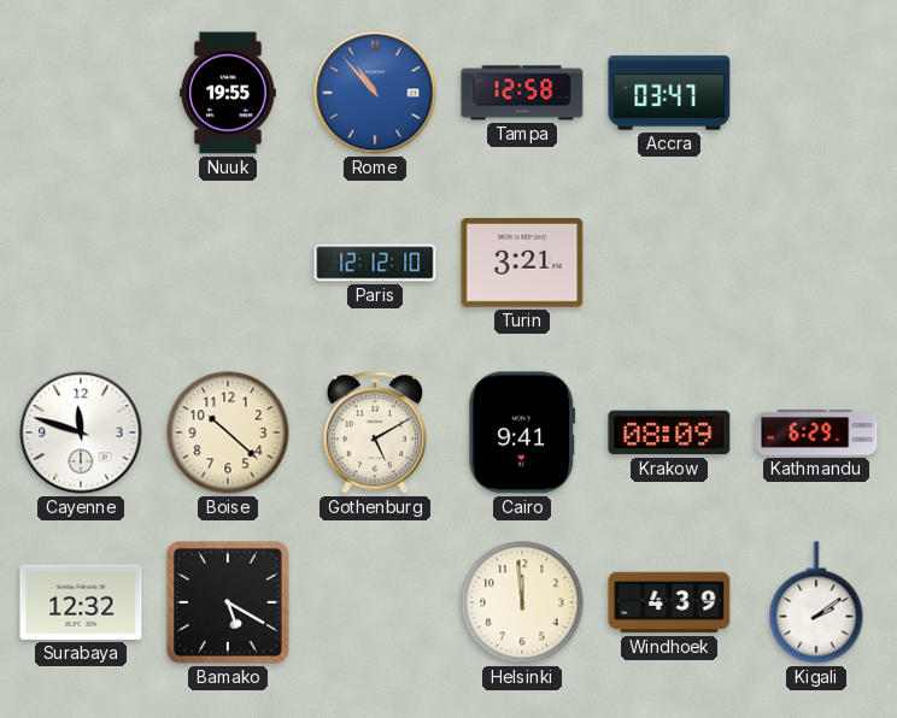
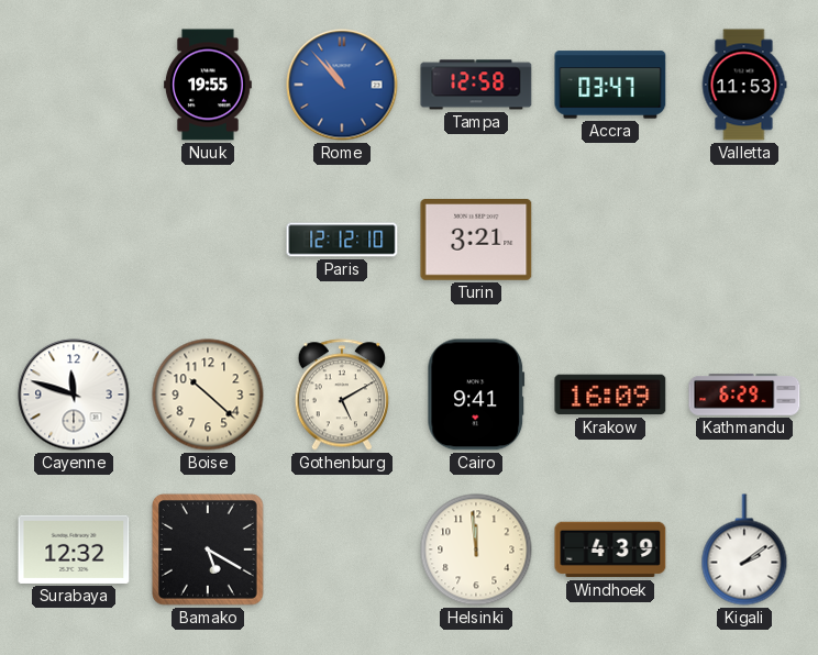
Valletta: none -> 11:53 (744, 85)
Krakow: 08:09 -> 16:09 (610, 395)
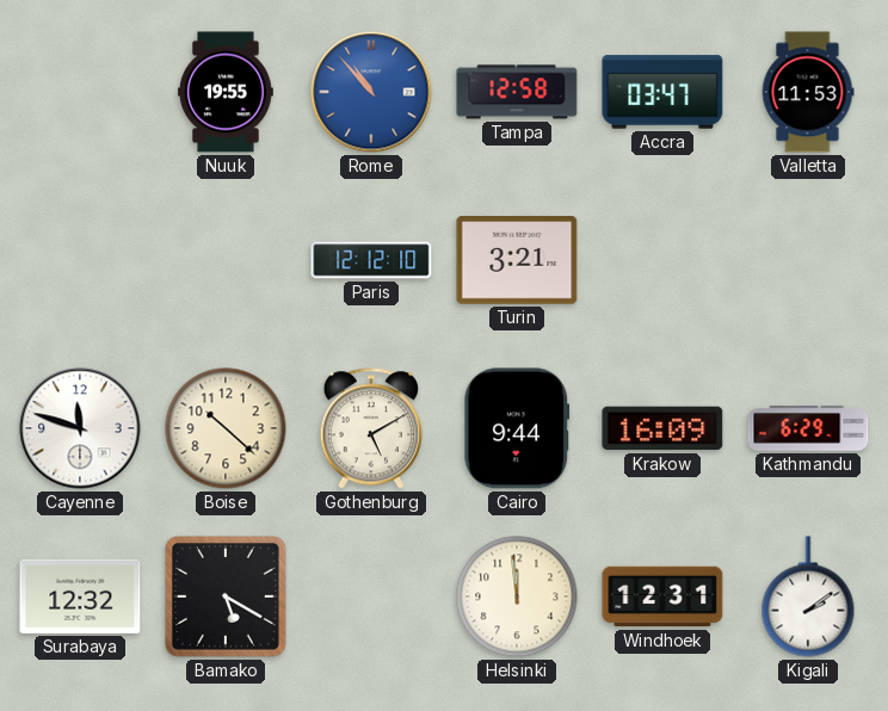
Cairo: 9:41 -> 9:44 (517, 428)
Windhoek: 4:39 -> 12:31 (662, 596)
